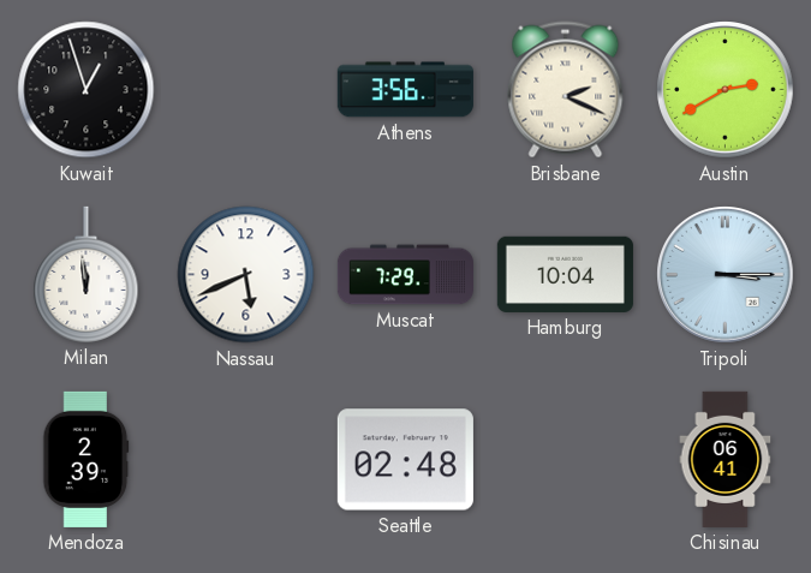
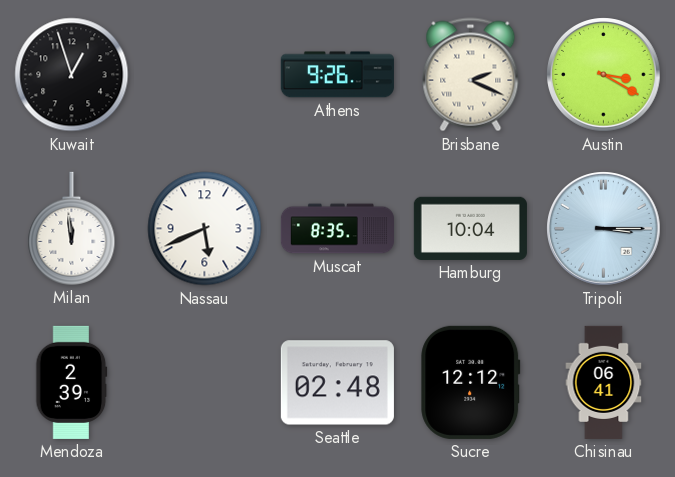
Athens: 3:56 -> 9:26 (337, 75)
Austin: 2:40 -> 3:20 (604, 75)
Muscat: 7:29 -> 8:35 (337, 229)
Sucre: none -> 12:12 (471, 382)
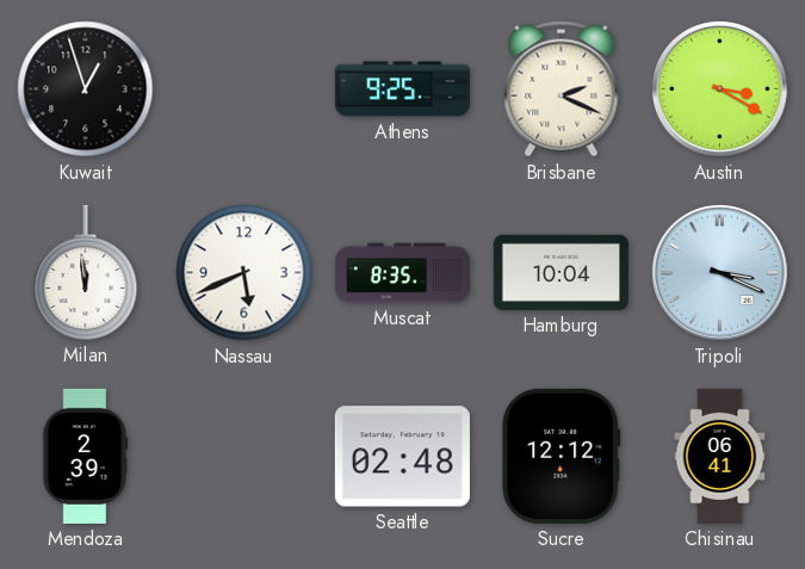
Athens: 9:26 -> 9:25 (402, 89)
Tripoli: 3:15 -> 3:19 (720, 273)
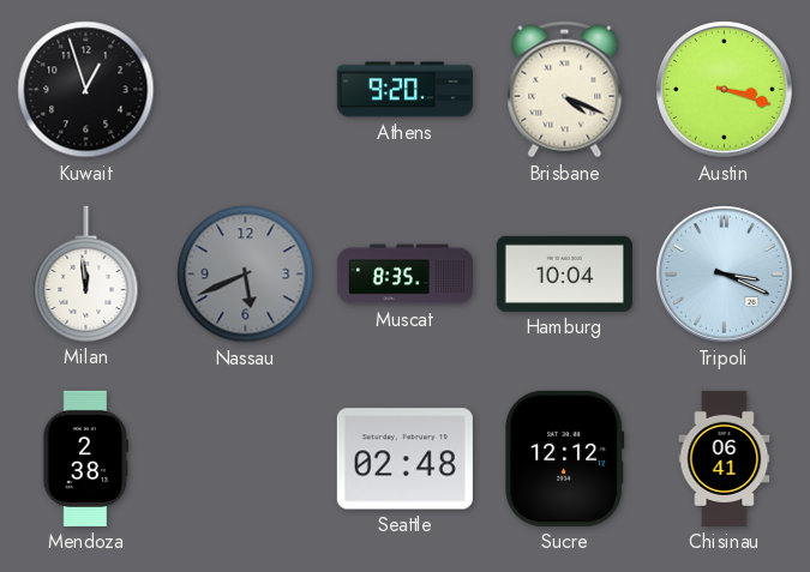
Athens: 9:25 -> 9:20 (404, 90)
Brisbane: 2:19 -> 4:19 (565, 90)
Austin: 3:20 -> 3:18 (725, 90)
Nassau dial: white -> grey (246, 275)
Mendoza: 2:39 -> 2:38 (86, 458)
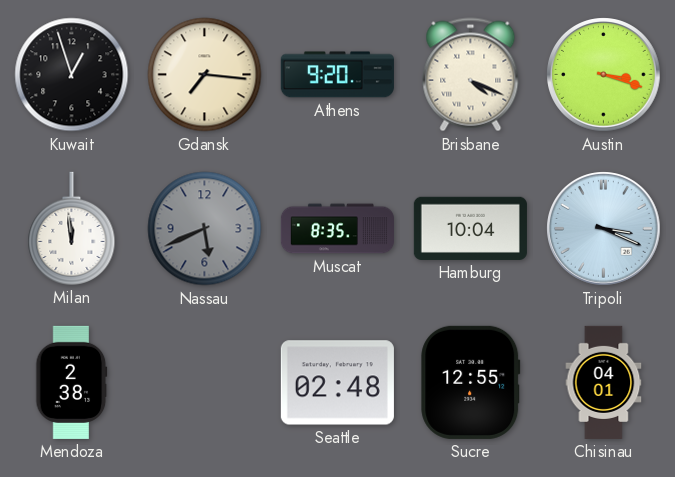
Gdansk: none -> 7:16 (205, 75)
Sucre: 12:12 -> 12:55 (471, 382)
Chisinau: 06:41 -> 04:01 (604, 382)
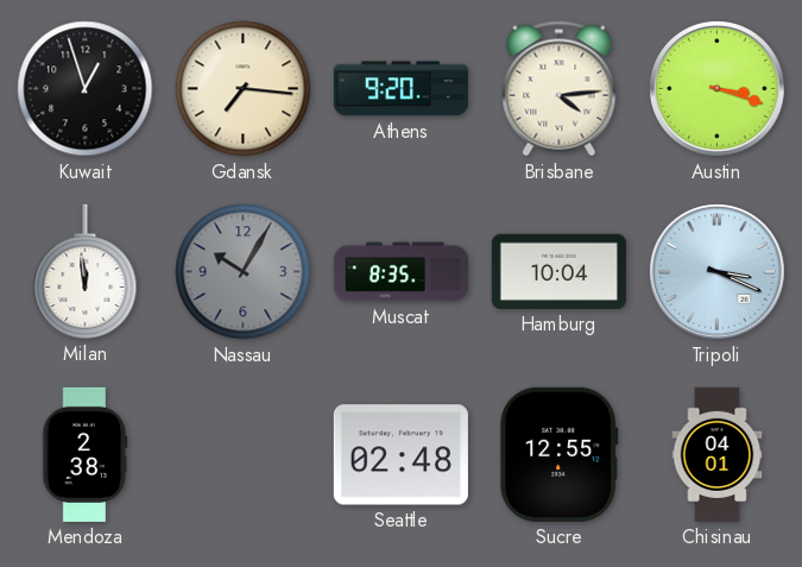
Brisbane: 4:19 -> 4:14 (560, 89)
Nassau: 5:41 -> 10:05 (244, 272)
